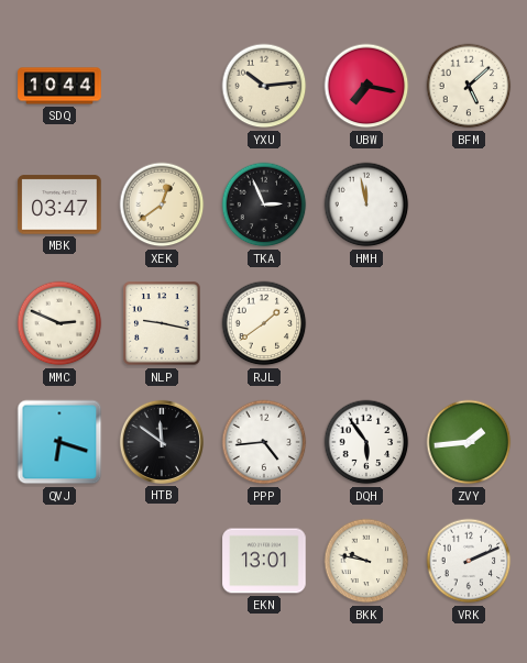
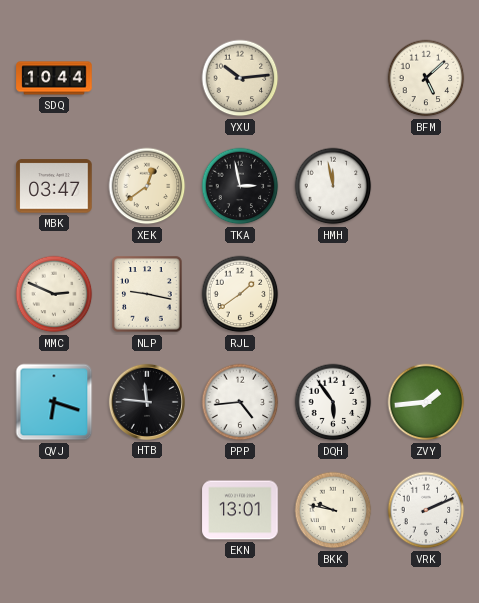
UBW: 7:17 -> none (366, 86)
TKA: 2:56 -> 2:58 (240, 186)
HTB: 11:51 -> 11:46 (147, 402)
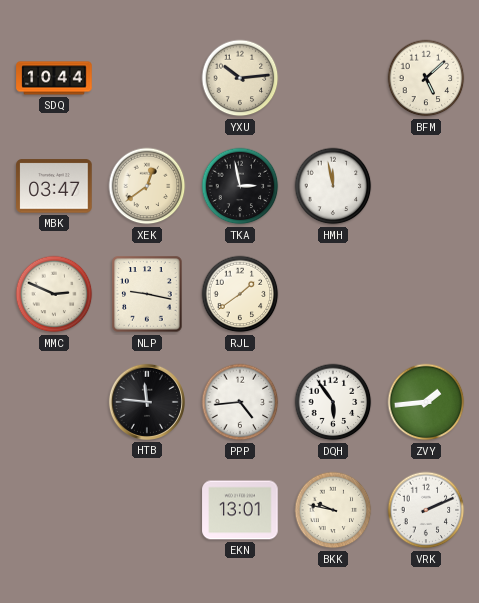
QVJ: 6:18 -> none (54, 402)
